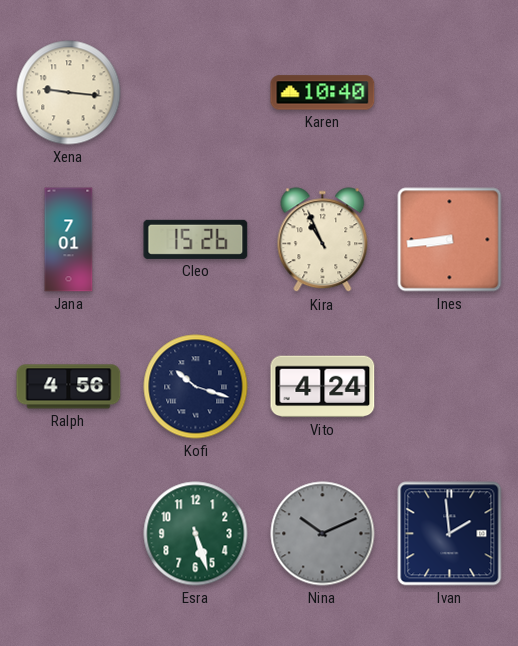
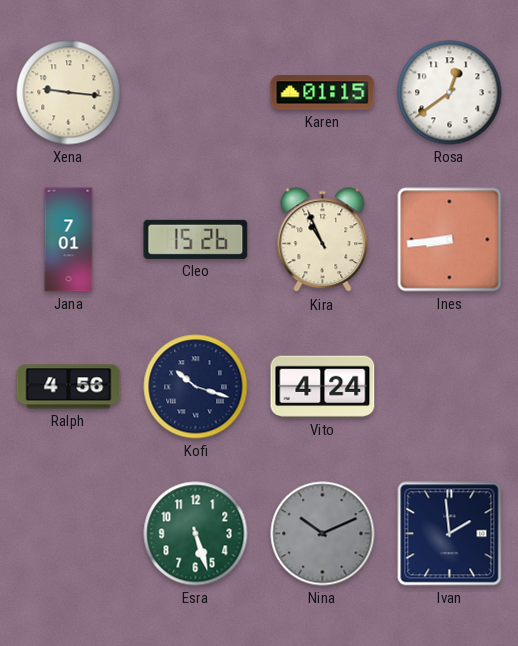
Karen: 10:40 -> 01:15 (323, 93)
Rosa: none -> 12:39 (450, 93)
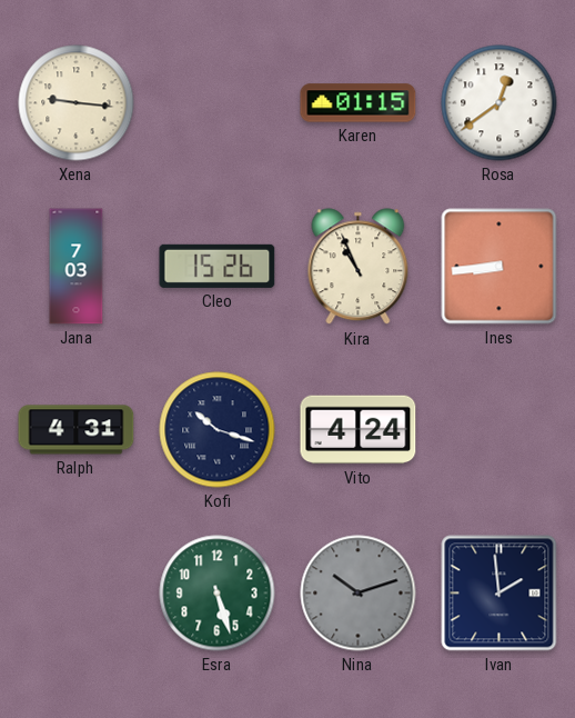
Jana: 7:01 -> 7:03 (77, 267)
Ralph: 4:56 -> 4:31 (77, 430)
Nina: 10:11 -> 10:12 (359, 594)
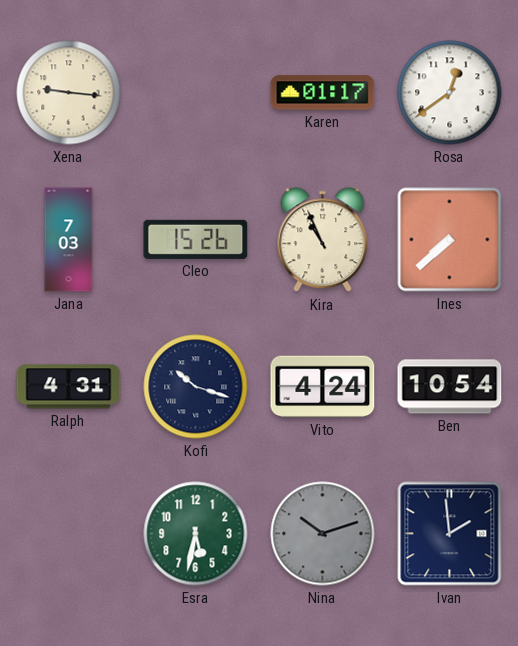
Karen: 01:15 -> 01:17 (323, 93)
Ines: 8:44 -> 7:38 (450, 240)
Ben: none -> 10:54 (450, 387)
Esra: 5:27 -> 5:32 (196, 534)
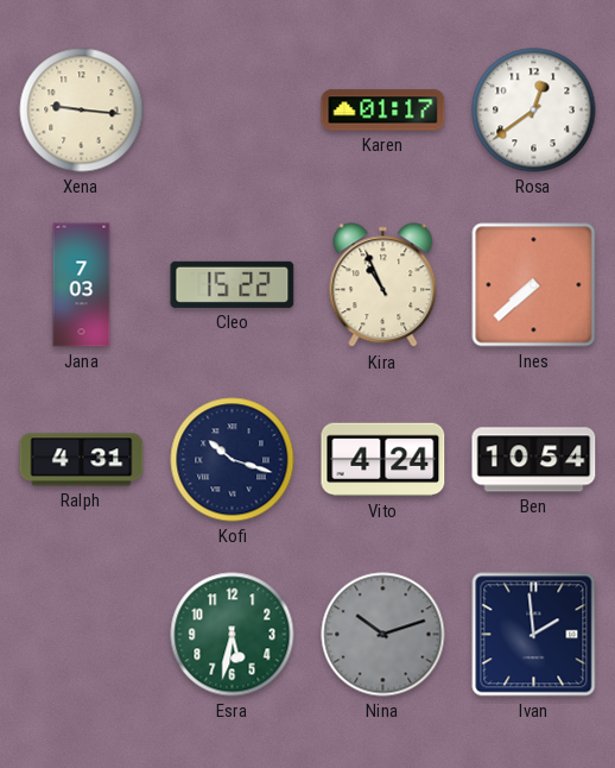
Cleo: 15:26 -> 15:22 (233, 284)
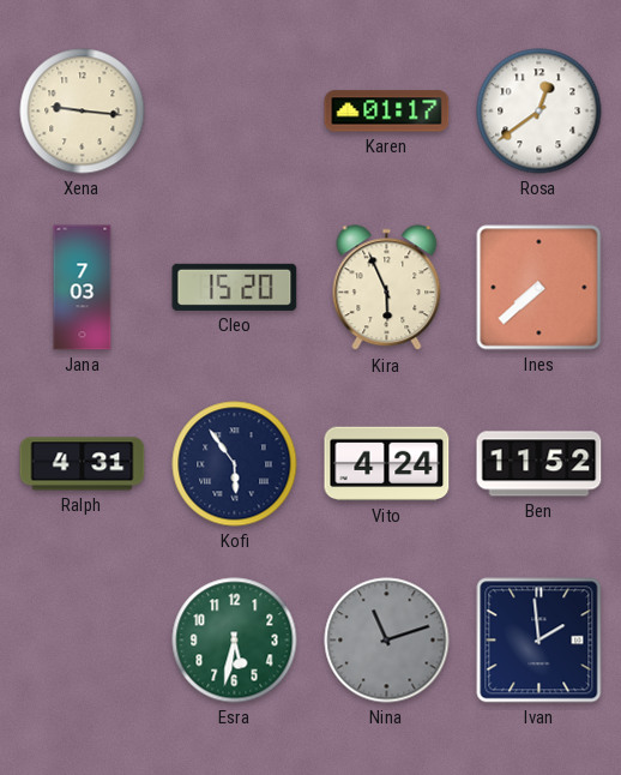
Cleo: 15:22 -> 15:20 (235, 287)
Kira: 10:56 -> 5:56 (387, 288)
Kofi: 10:18 -> 5:54 (235, 464)
Ben: 10:54 -> 11:52 (539, 464)
Nina: 10:12 -> 11:12 (387, 641)
